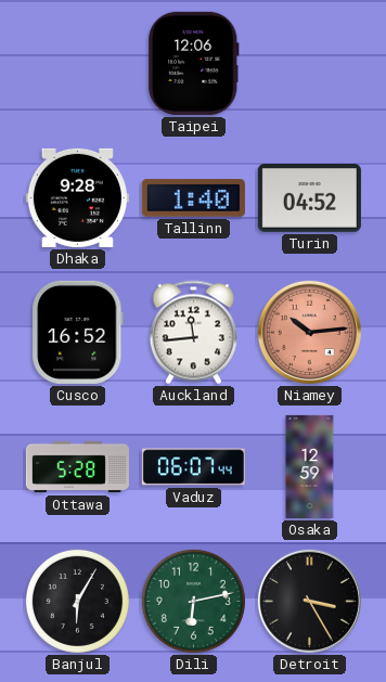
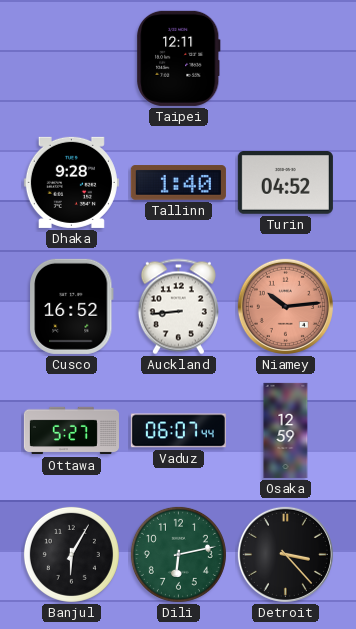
Taipei: 12:06 -> 12:11 (179, 58)
Auckland: 11:44 -> 8:44 (178, 307)
Ottawa: 5:28 -> 5:27 (71, 431)
Detroit: 3:25 -> 3:23 (285, 554)
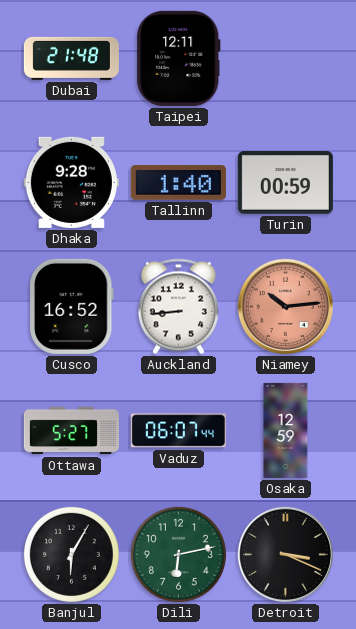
Dubai: none -> 21:48 (71, 58)
Turin: 04:52 -> 00:59 (285, 183)
Detroit: 3:23 -> 3:19 (285, 554)
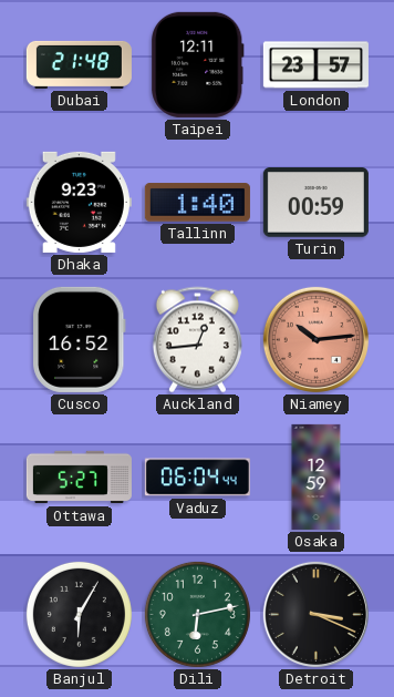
London: none -> 23:57 (315, 65)
Dhaka: 9:28 -> 9:23 (79, 202)
Auckland: 8:44 -> 12:44 (197, 340)
Vaduz: 06:07 -> 06:04 (197, 478)
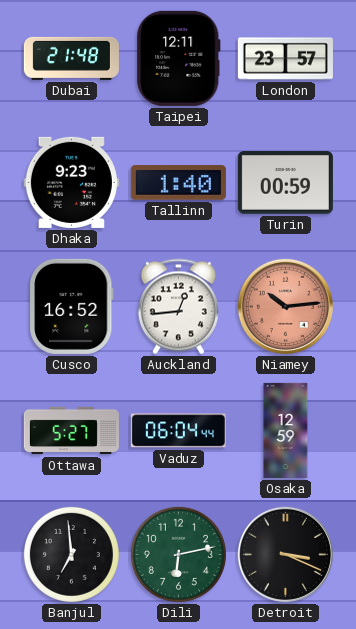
Banjul: 6:05 -> 6:59 (71, 554)
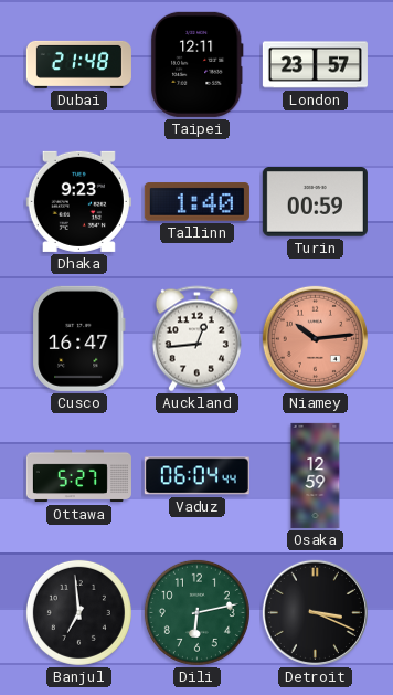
Cusco: 16:52 -> 16:47 (79, 338)
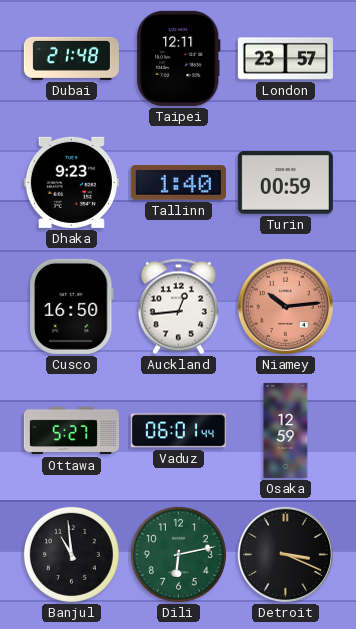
Cusco: 16:47 -> 16:50 (72, 306)
Vaduz: 06:04 -> 06:01 (178, 431)
Banjul: 6:59 -> 10:59 (71, 554)
